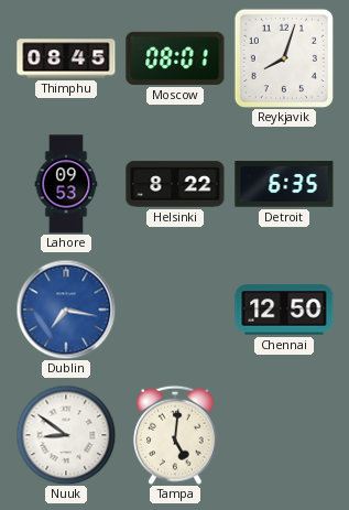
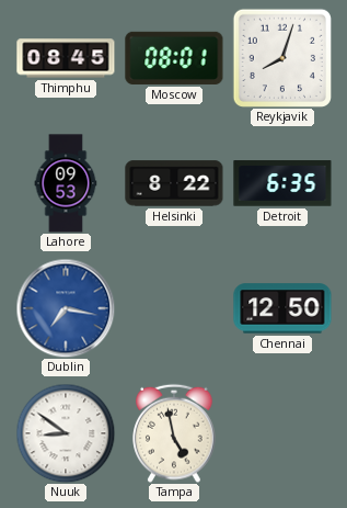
Tampa: 5:01 -> 4:58 (174, 433)
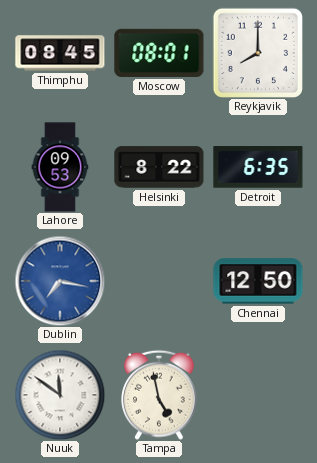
Reykjavik: 8:03 -> 8:00 (257, 52)
Nuuk: 8:51 -> 11:51 (60, 395)
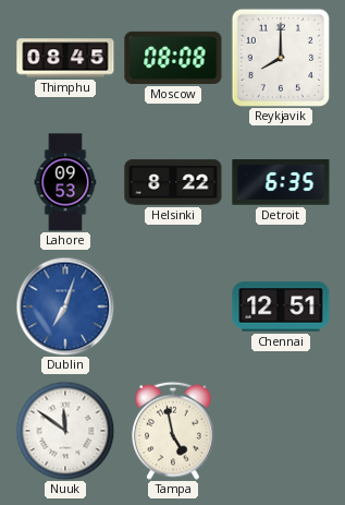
Moscow: 08:01 -> 08:08 (173, 58)
Dublin: 7:17 -> 7:03 (65, 306)
Chennai: 12:50 -> 12:51 (281, 306)
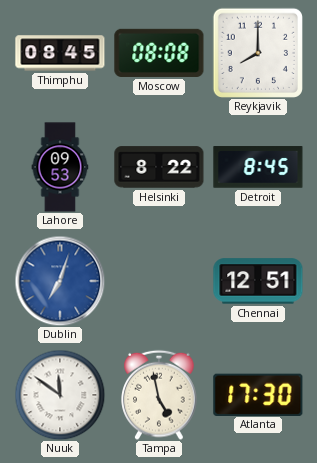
Detroit: 6:35 -> 8:45 (258, 167)
Atlanta: none -> 17:30 (258, 394)
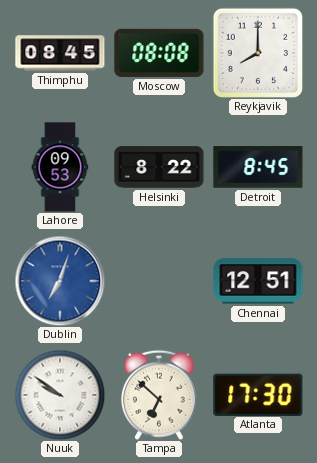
Nuuk: 11:51 -> 9:51 (60, 395)
Tampa: 4:58 -> 6:52 (159, 395)
